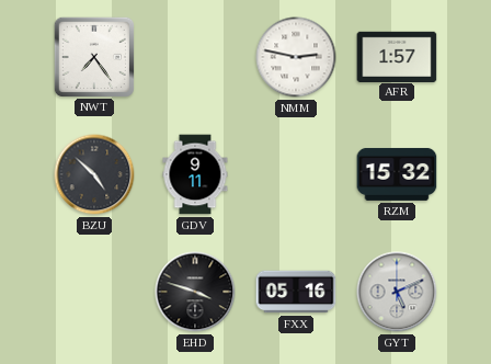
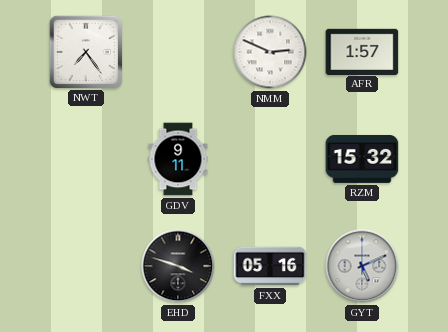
NMM: 2:47 -> 2:49 (270, 52)
BZU: 4:52 -> none (94, 174)
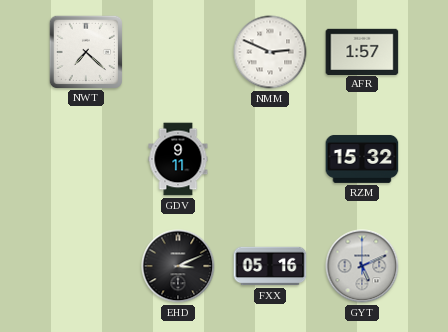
NWT: 7:24 -> 7:22 (85, 51)
EHD: 3:48 -> 3:11 (178, 266)
